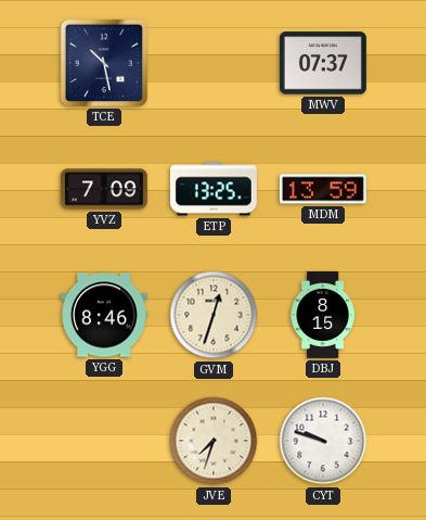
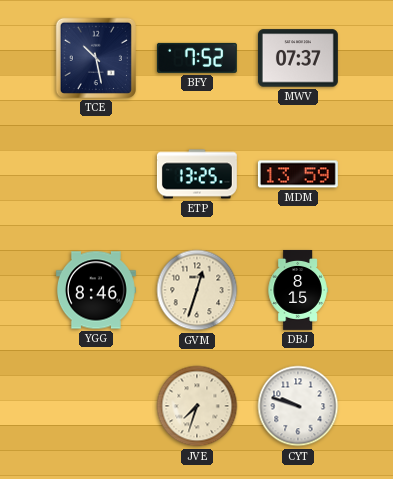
BFY: none -> 7:52 (197, 58)
YVZ: 7:09 -> none (104, 189)
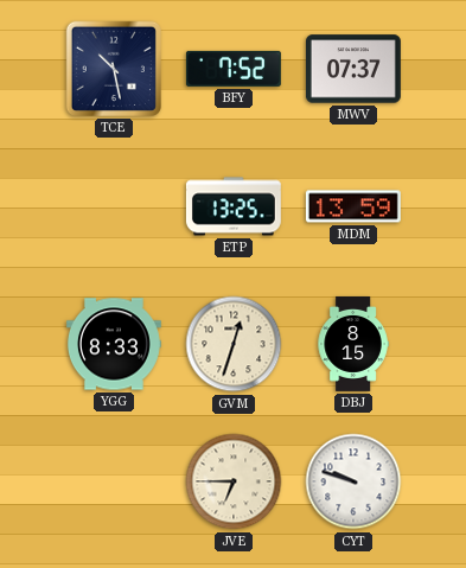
YGG: 8:46 -> 8:33 (114, 344)
JVE: 7:33 -> 6:45 (234, 481)
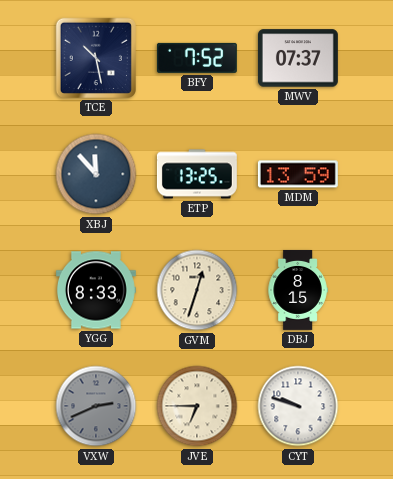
XBJ: none -> 11:53 (96, 174)
VXW: none -> 2:41 (96, 406)
